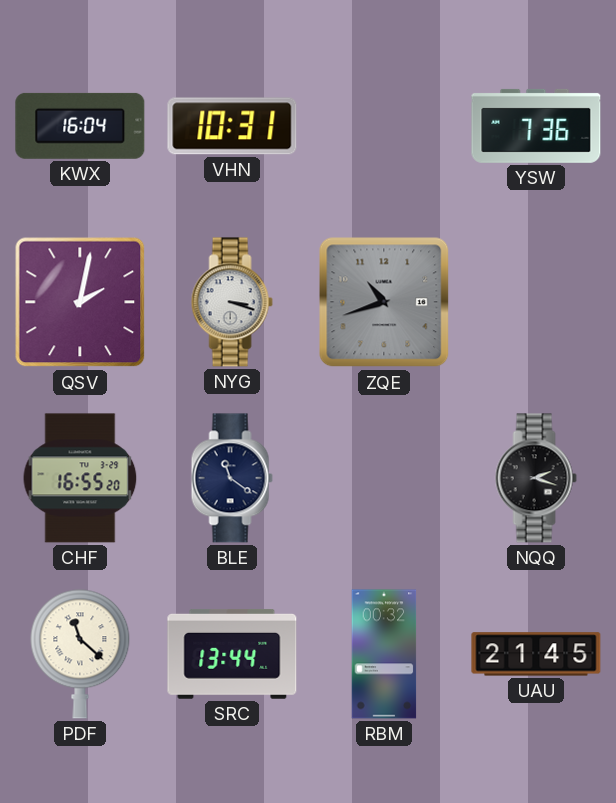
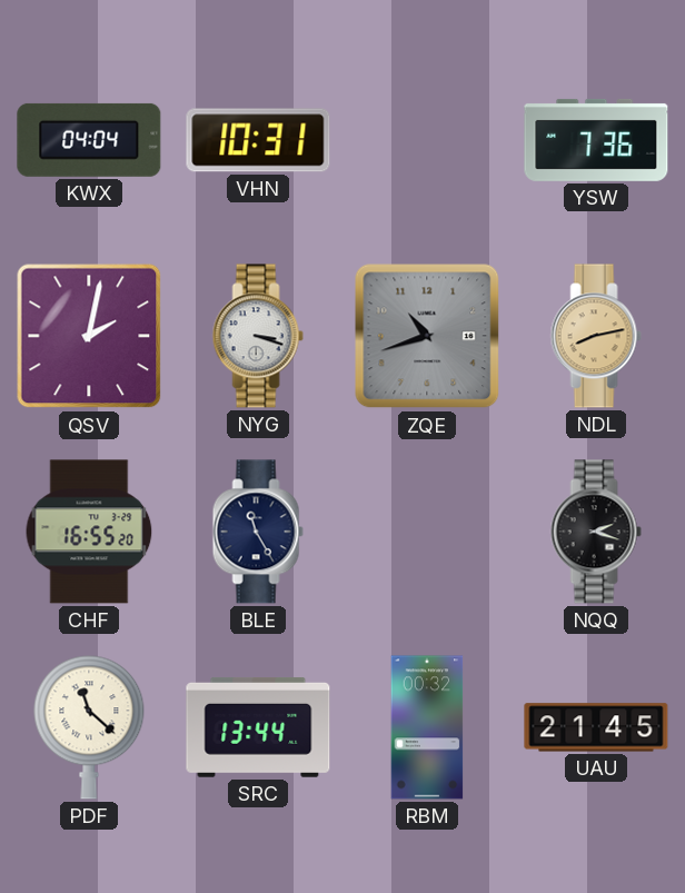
KWX: 16:04 -> 04:04 (89, 140)
NDL: none -> 8:13 (596, 336)
BLE: 11:21 -> 11:25 (258, 532)
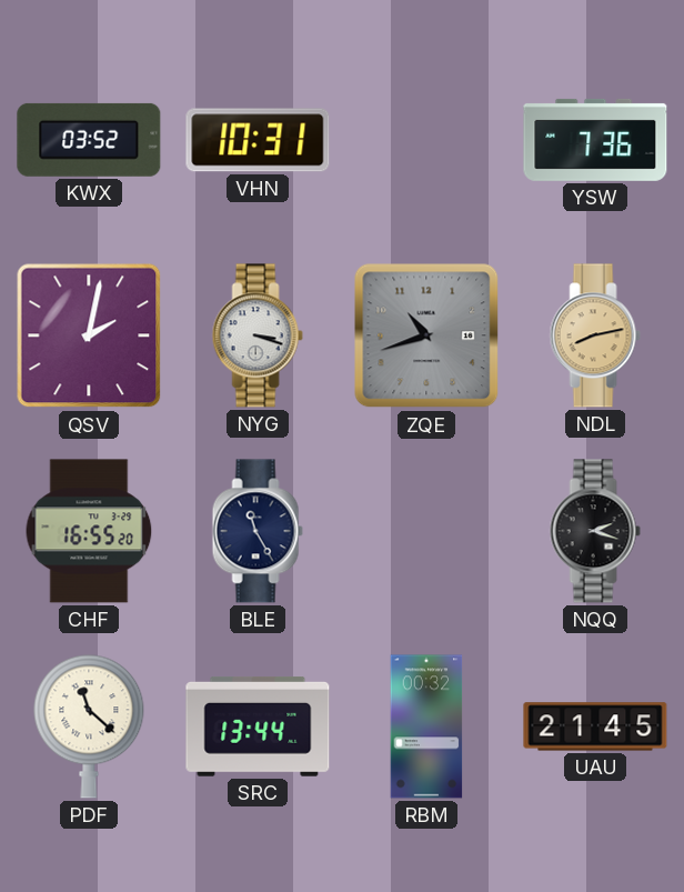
KWX: 04:04 -> 03:52 (89, 140)
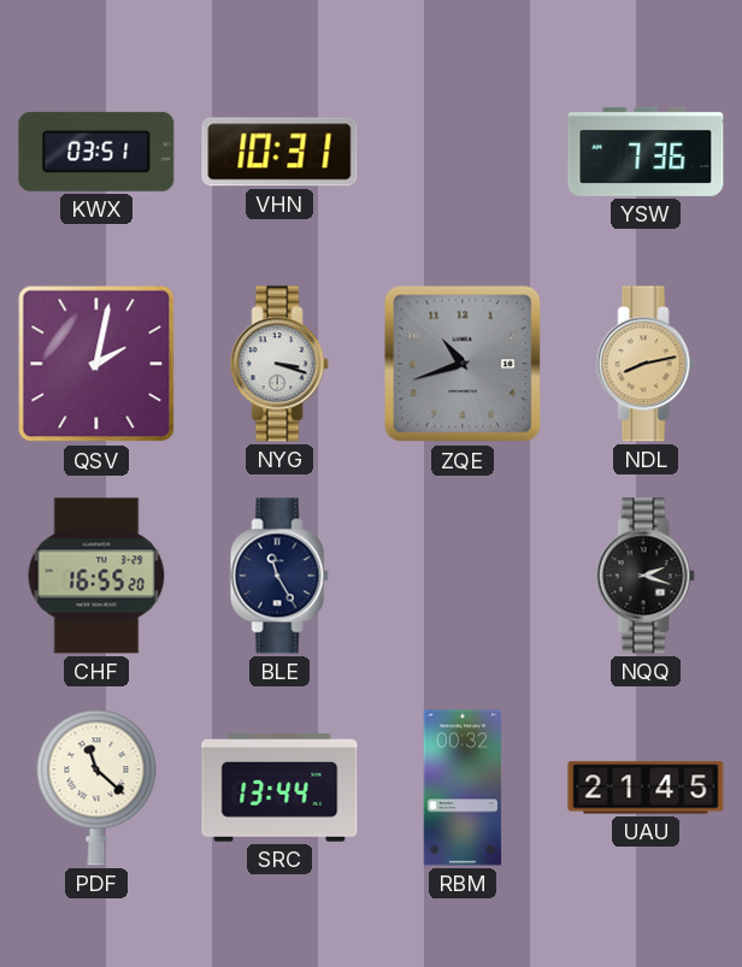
KWX: 03:52 -> 03:51 (96, 152)
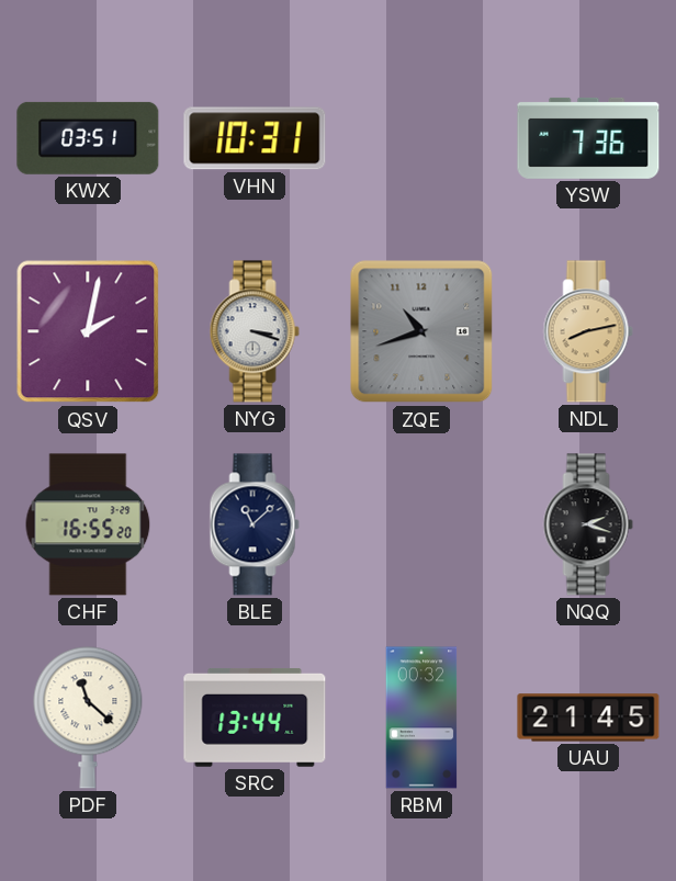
BLE: 11:25 -> 11:08 (255, 524)
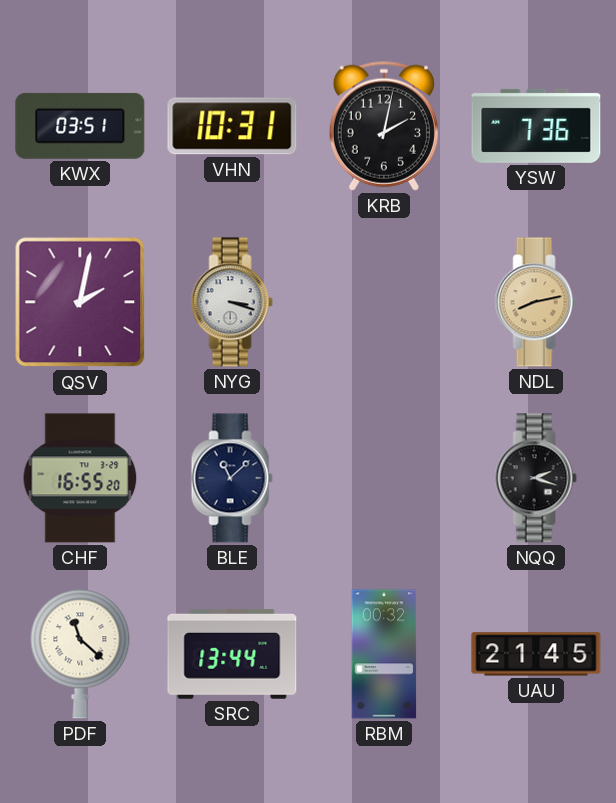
KRB: none -> 2:02 (384, 126)
ZQE: 10:42 -> none (421, 331)
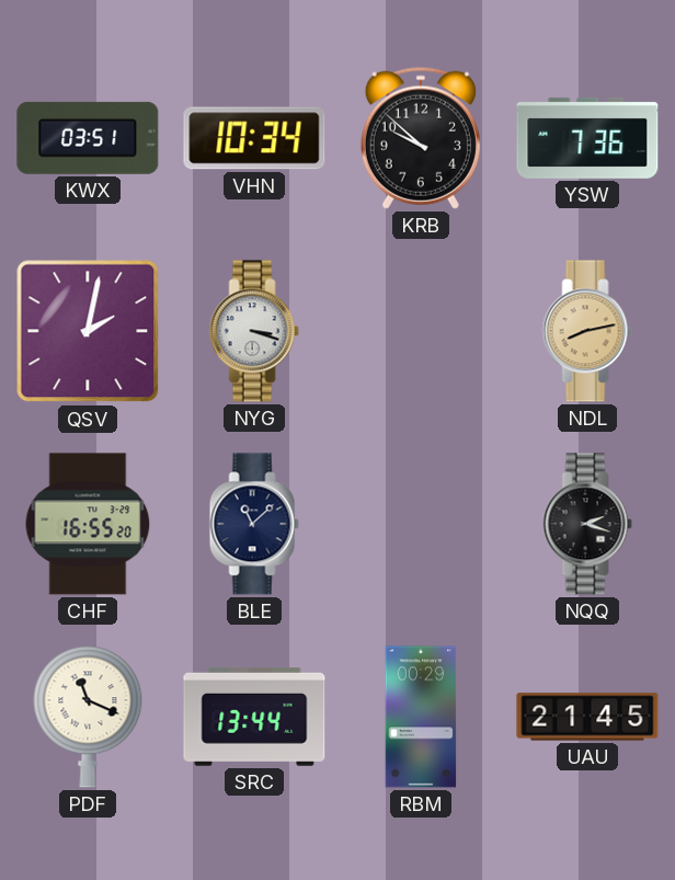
VHN: 10:31 -> 10:34 (254, 138)
KRB: 2:02 -> 9:52 (421, 138)
PDF: 11:22 -> 11:19 (88, 717)
RBM: 00:32 -> 00:29 (421, 717)
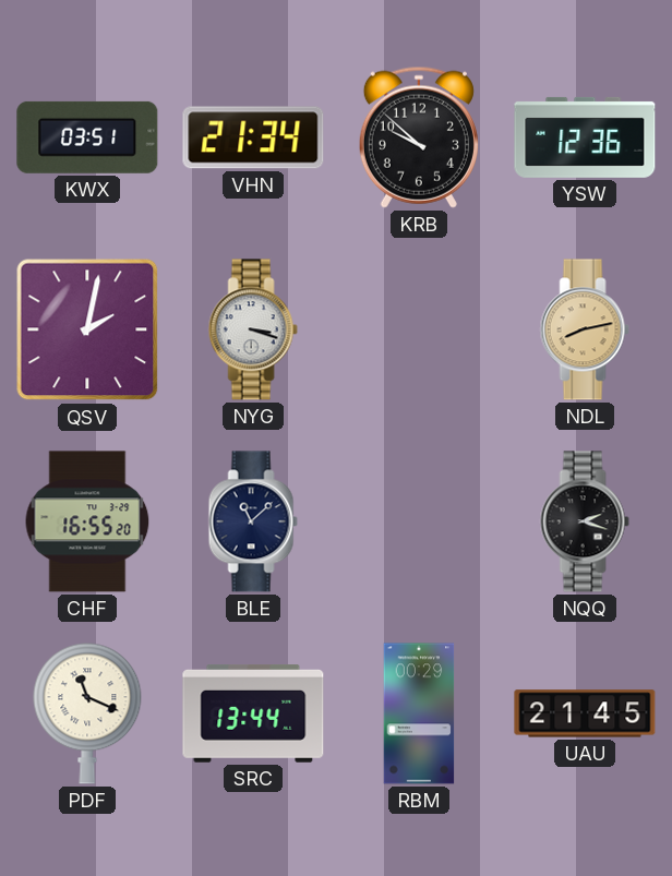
VHN: 10:34 -> 21:34 (253, 137)
YSW: 7:36 -> 12:36 (585, 137)
